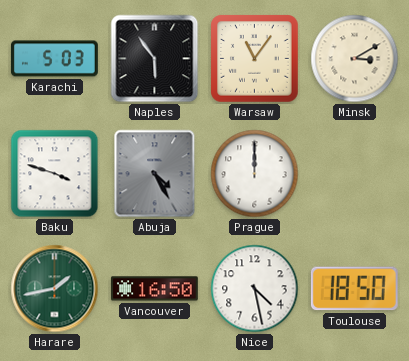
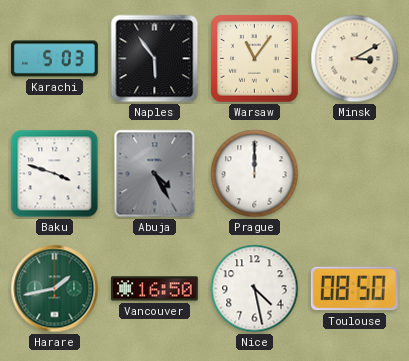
Toulouse: 18:50 -> 08:50 (354, 289)
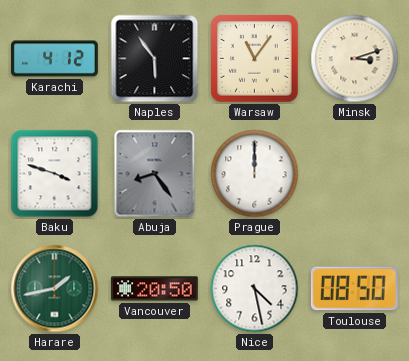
Karachi: 5:03 -> 4:12 (54, 59)
Minsk: 3:10 -> 3:12 (355, 59)
Abuja: 4:25 -> 8:24 (155, 174)
Vancouver: 16:50 -> 20:50 (154, 289)
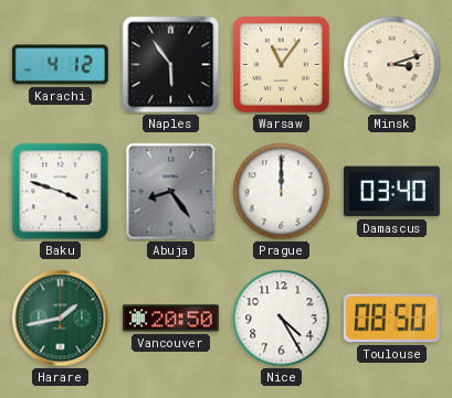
Damascus: none -> 03:40 (391, 192)
Nice: 4:28 -> 4:25 (282, 319)
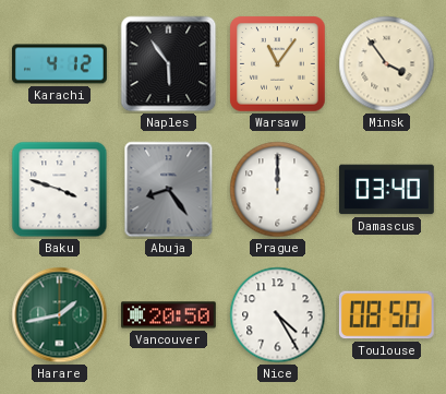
Minsk: 3:12 -> 3:54 (387, 64)
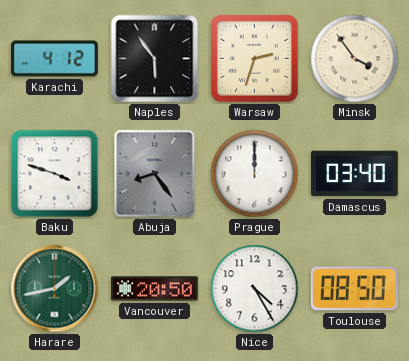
Warsaw: 11:06 -> 2:33 (255, 59)
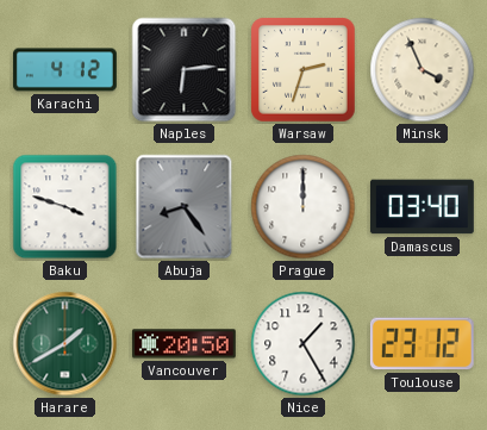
Naples: 5:54 -> 6:14 (185, 70)
Minsk: 3:54 -> 3:56 (423, 70)
Harare: 1:43 -> 1:40 (65, 344)
Nice: 4:25 -> 1:25 (304, 344)
Toulouse: 08:50 -> 23:12 (422, 344)
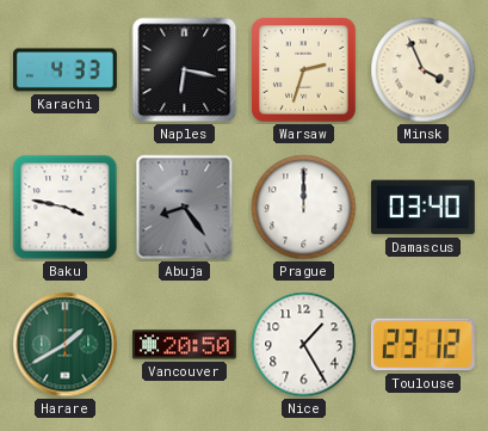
Karachi: 4:12 -> 4:33 (64, 70)
Naples: 6:14 -> 6:17 (185, 70)
Baku: 3:48 -> 3:47 (66, 208)
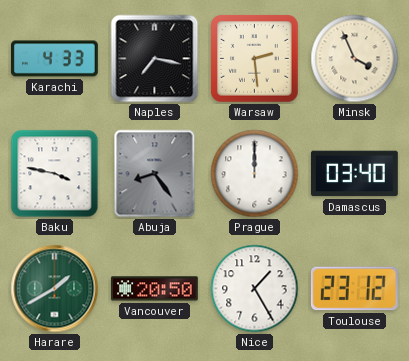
Naples: 6:17 -> 7:17 (155, 59)
Warsaw: 2:33 -> 2:29 (255, 59)
